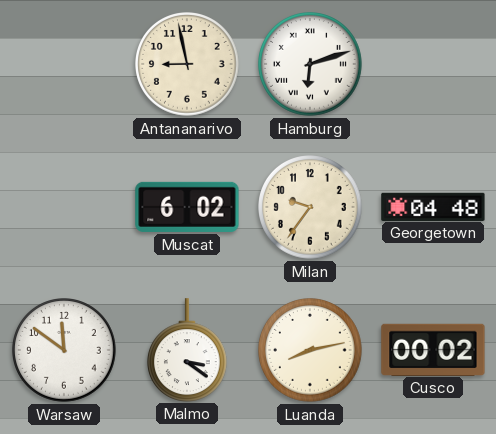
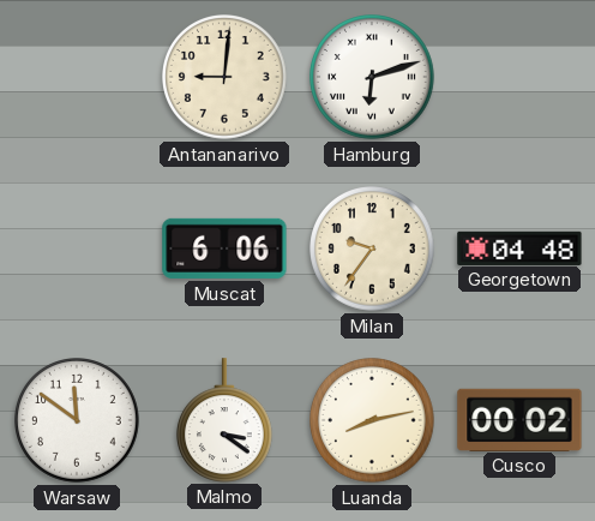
Antananarivo: 8:58 -> 9:01 (226, 78)
Muscat: 6:02 -> 6:06 (224, 248)
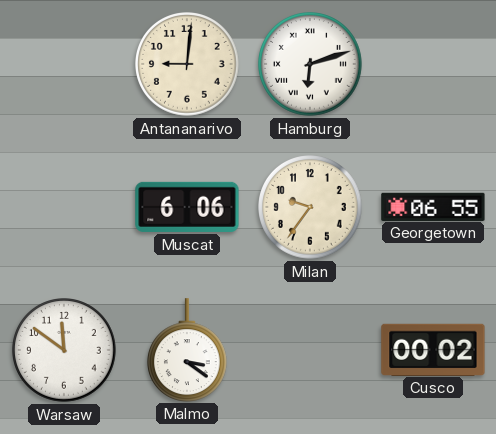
Georgetown: 04:48 -> 06:55 (433, 206)
Luanda: 8:13 -> none (373, 421)
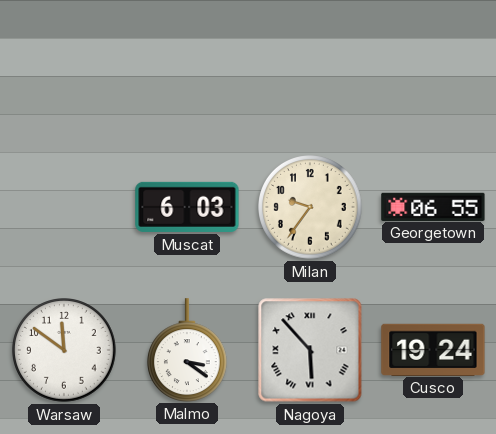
Antananarivo: 9:01 -> none (188, 65)
Hamburg: 6:12 -> none (311, 65)
Muscat: 6:06 -> 6:03 (187, 207)
Nagoya: none -> 5:53 (310, 350)
Cusco: 00:02 -> 19:24 (433, 349)
